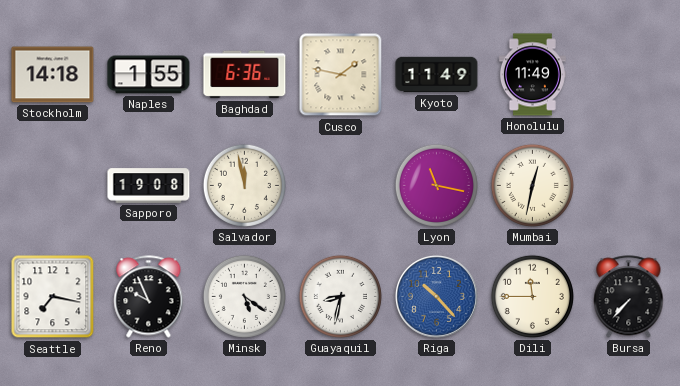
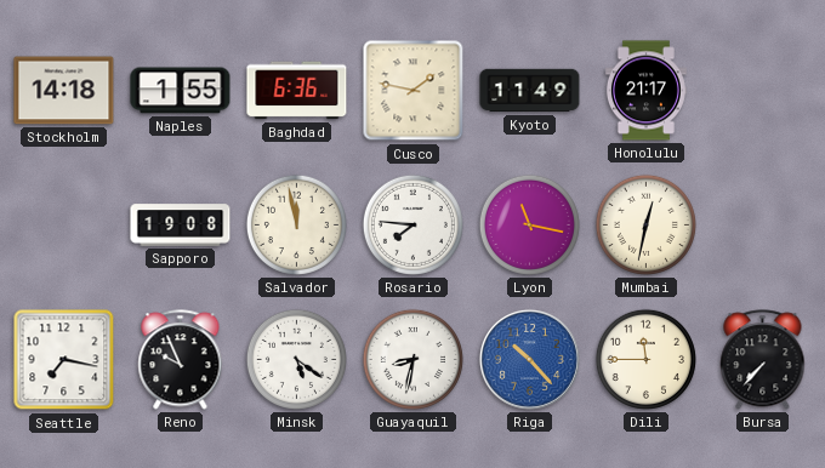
Honolulu: 11:49 -> 21:17 (645, 91)
Rosario: none -> 7:46 (412, 224)
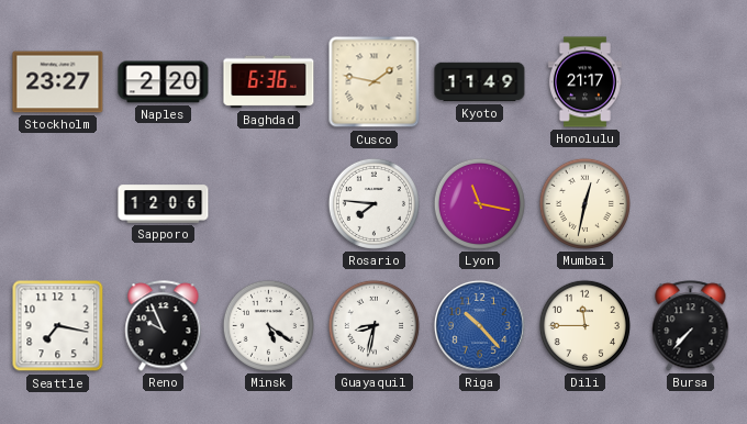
Stockholm: 14:18 -> 23:27 (58, 82)
Naples: 1:55 -> 2:20 (164, 82)
Sapporo: 19:08 -> 12:06 (164, 204)
Salvador: 11:58 -> none (296, 224)
